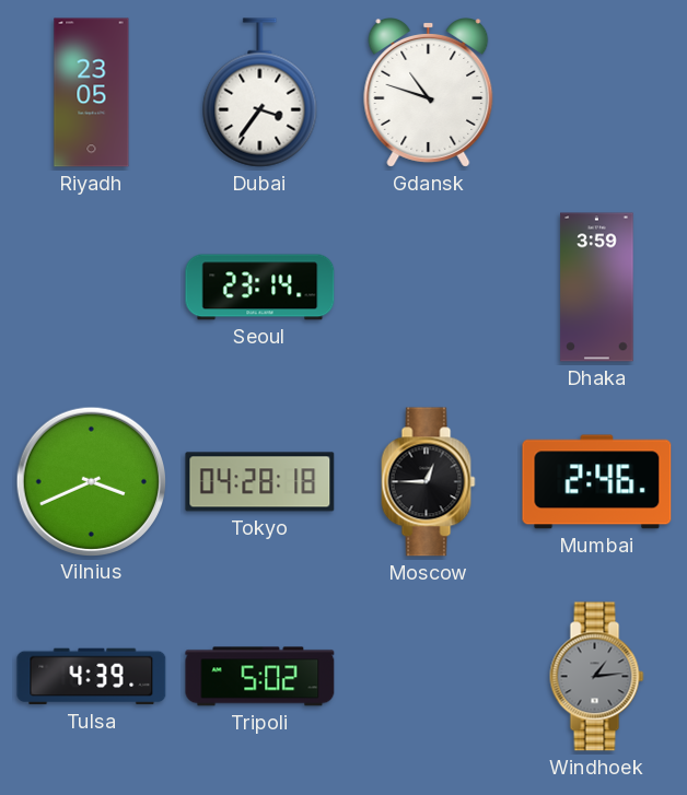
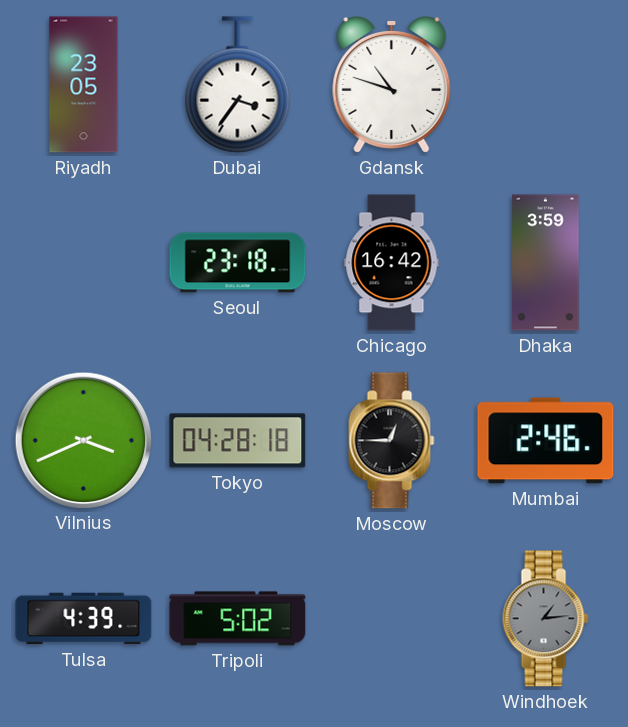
Seoul: 23:14 -> 23:18 (238, 263)
Chicago: none -> 16:42 (392, 263)
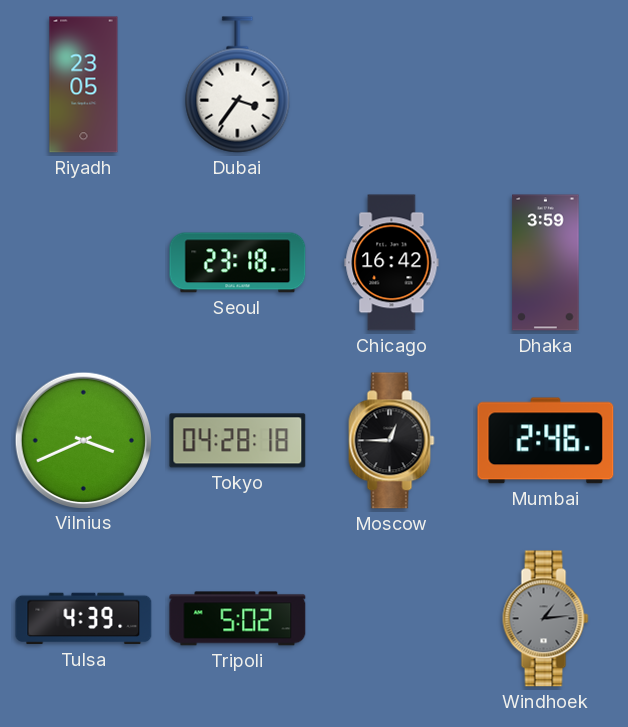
Gdansk: 10:48 -> none (392, 85)
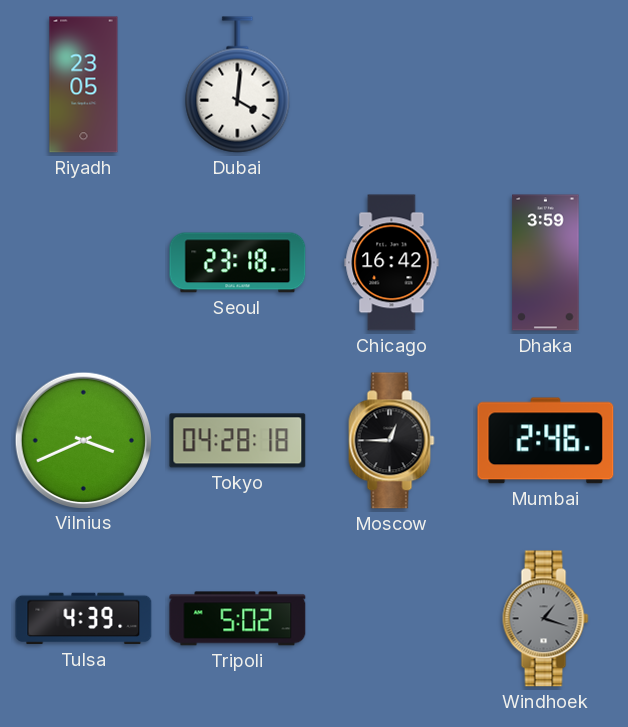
Dubai: 3:36 -> 4:01 (238, 85)
Windhoek: 1:14 -> 1:18 (546, 619)
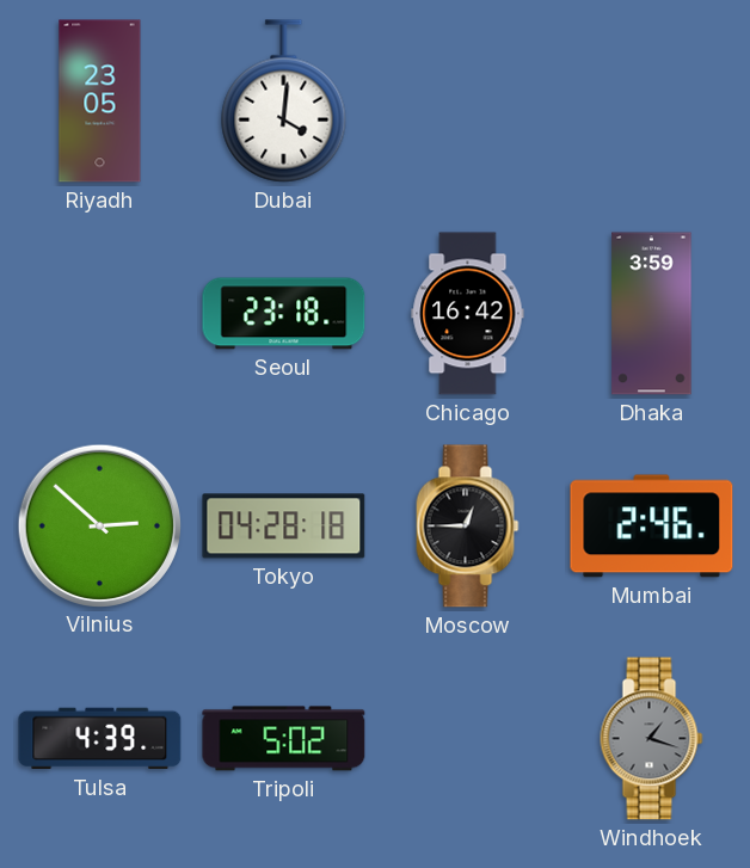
Vilnius: 3:41 -> 2:52 (99, 525)
